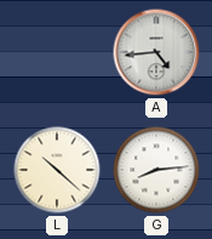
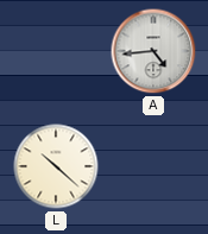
G: 8:14 -> none (156, 170)
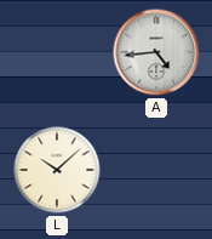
L: 10:22 -> 10:08 (57, 170)
